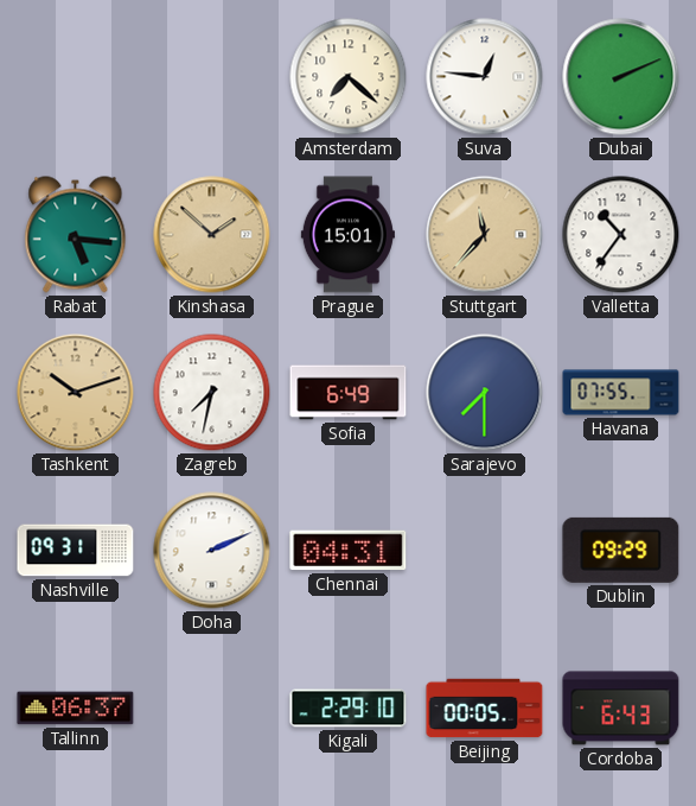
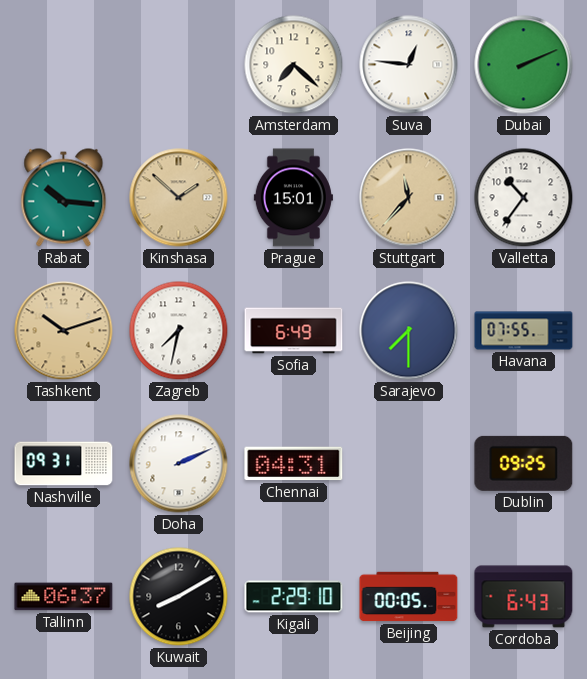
Rabat: 5:16 -> 10:16 (64, 198)
Dublin: 09:29 -> 09:25 (524, 463)
Kuwait: none -> 8:10 (179, 597)
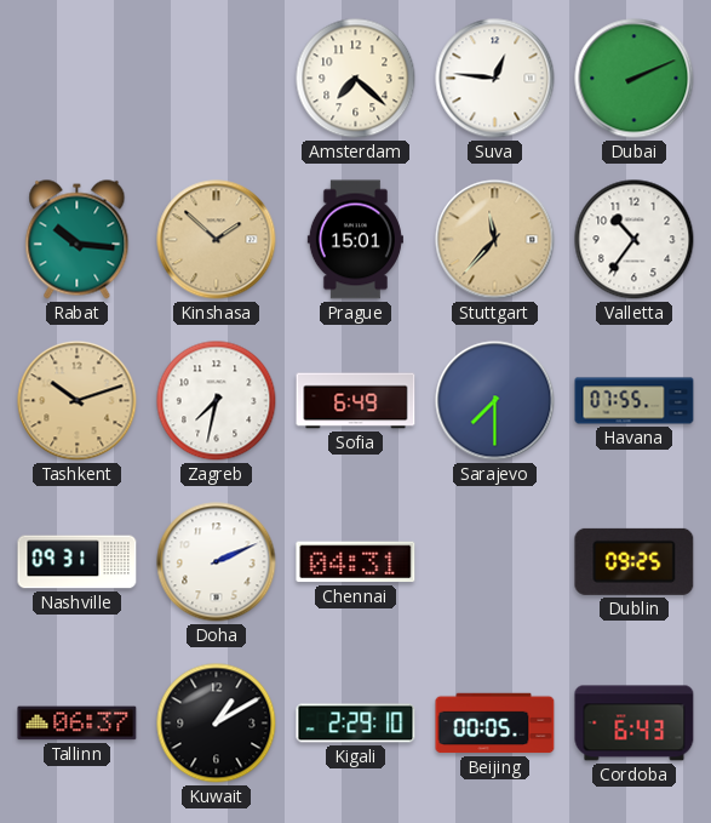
Kuwait: 8:10 -> 1:10 (217, 724)
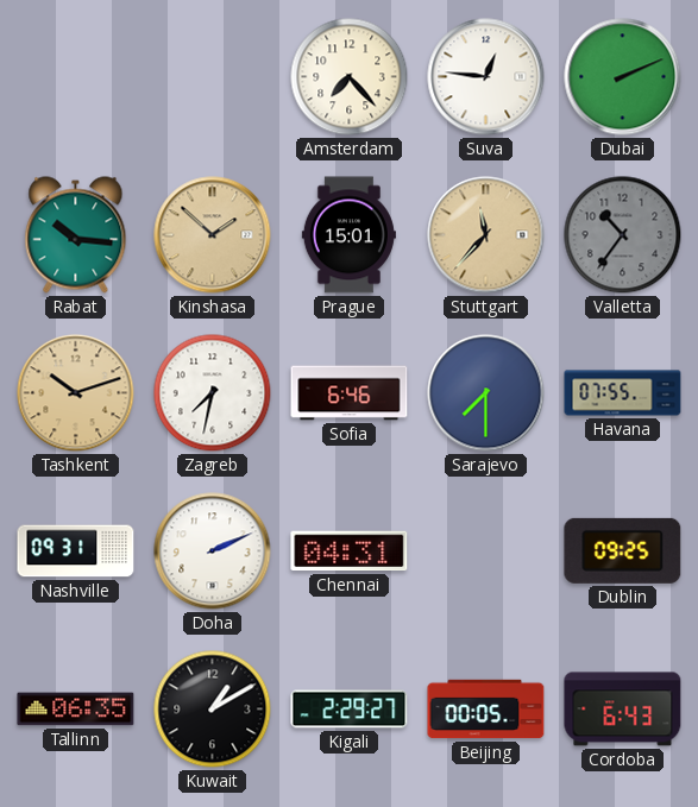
Amsterdam: 7:22 -> 7:23 (350, 77)
Valletta dial: white -> grey (623, 235)
Sofia: 6:49 -> 6:46 (350, 393)
Tallinn: 06:37 -> 06:35 (76, 710)
Kigali: 2:29:10 -> 2:29:27 (350, 710)
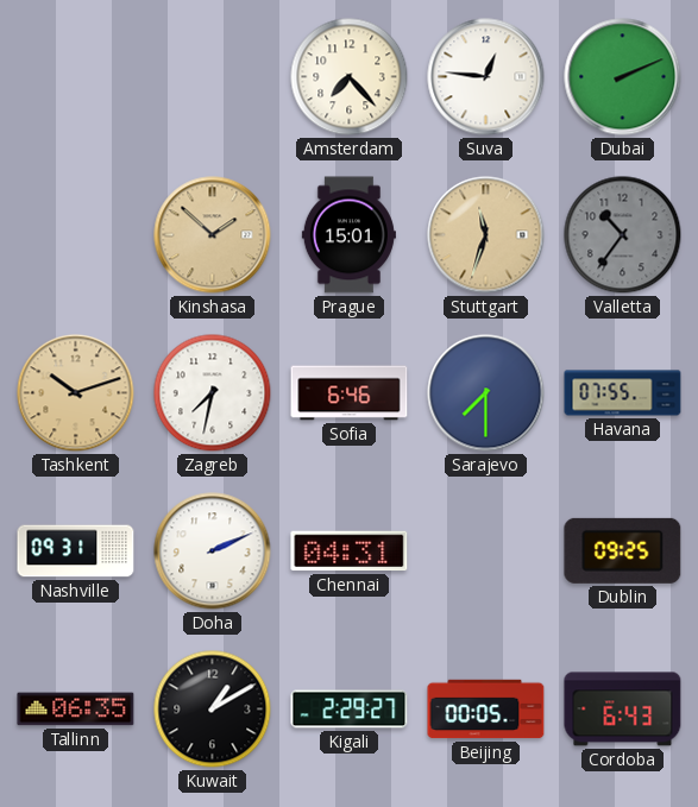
Rabat: 10:16 -> none (76, 235)
Stuttgart: 11:37 -> 11:33 (486, 235)
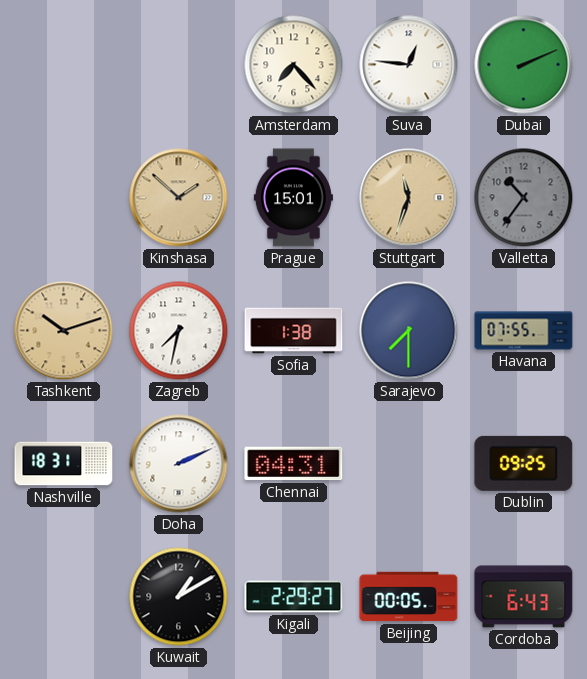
Sofia: 6:46 -> 1:38 (294, 331)
Nashville: 09:31 -> 18:31 (64, 464)
Tallinn: 06:35 -> none (76, 710)
